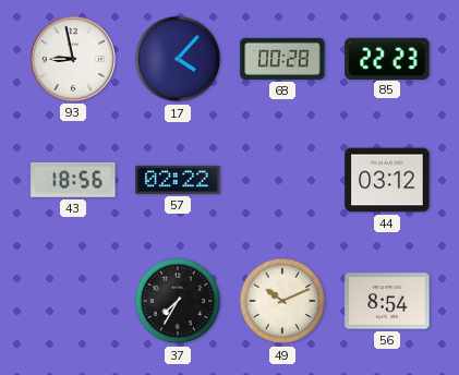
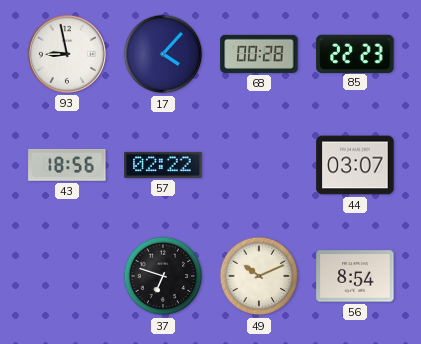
44: 03:12 -> 03:07 (355, 165)
37: 7:35 -> 6:48 (163, 276)
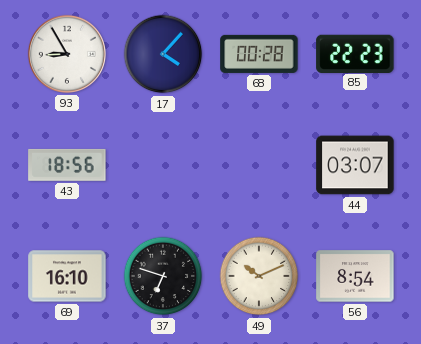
93: 8:58 -> 8:55 (67, 54)
57: 02:22 -> none (163, 165)
69: none -> 16:10 (67, 276)
